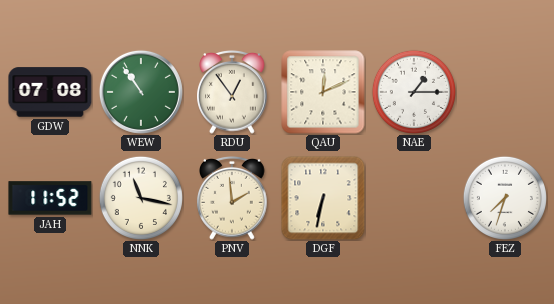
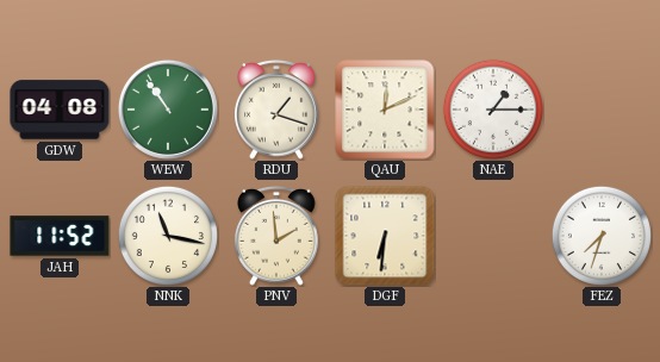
GDW: 07:08 -> 04:08 (60, 110)
RDU: 12:54 -> 1:18 (278, 110)
DGF: 6:32 -> 6:31 (385, 236)
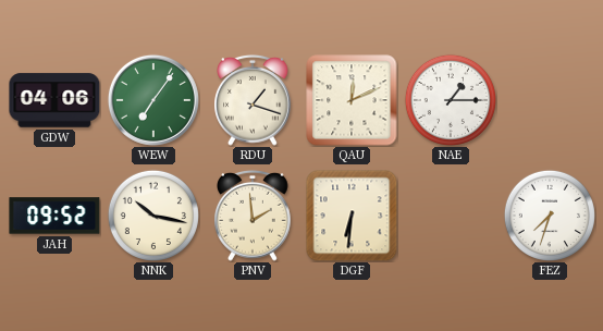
GDW: 04:08 -> 04:06 (54, 100)
WEW: 10:54 -> 7:06 (153, 100)
JAH: 11:52 -> 09:52 (54, 216)
NNK: 11:17 -> 10:17 (153, 216)
